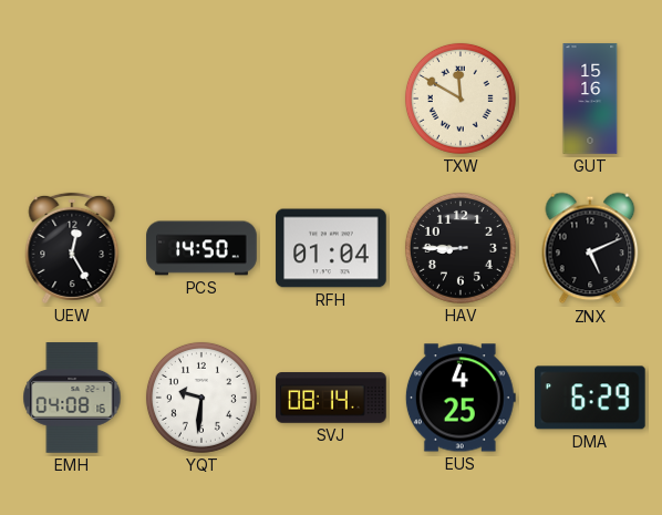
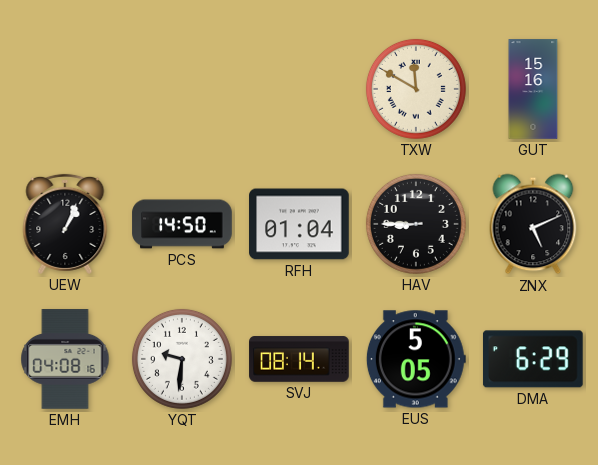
UEW: 12:25 -> 1:04 (65, 224)
EUS: 4:25 -> 5:05 (416, 359)
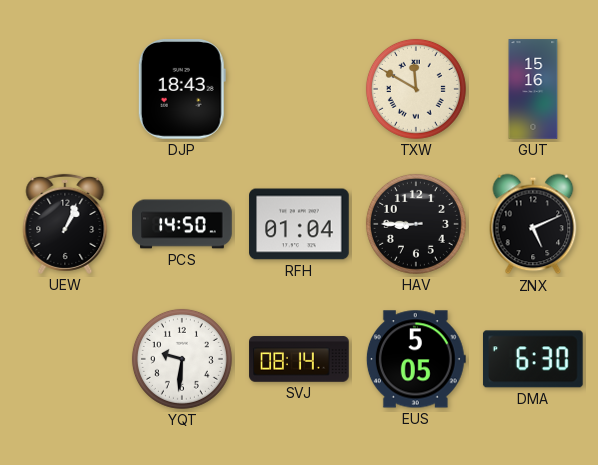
DJP: none -> 18:43 (182, 89)
EMH: 04:08 -> none (65, 359)
DMA: 6:29 -> 6:30 (533, 359)
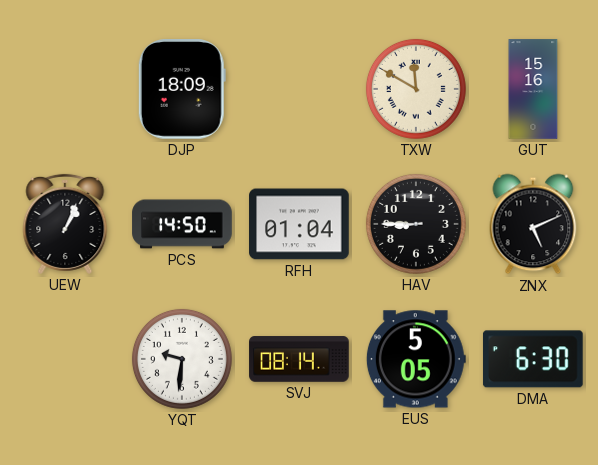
DJP: 18:43 -> 18:09 (182, 89)
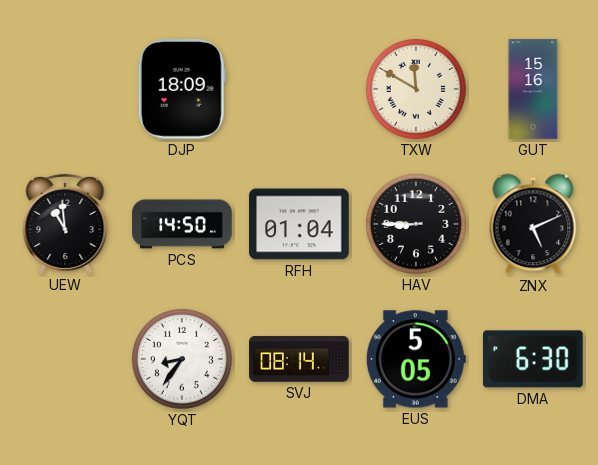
UEW: 1:04 -> 10:59 (65, 224)
YQT: 9:31 -> 8:36 (182, 359)
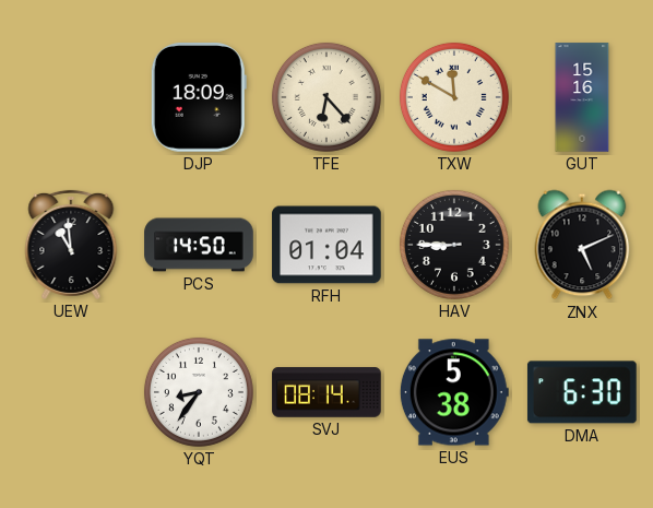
TFE: none -> 6:23 (326, 97)
EUS: 5:05 -> 5:38 (454, 392)
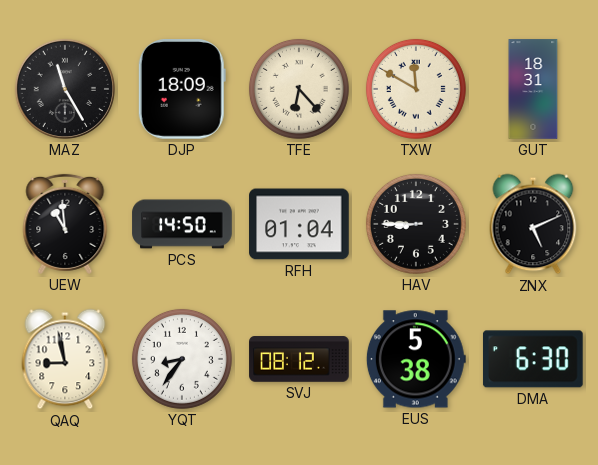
MAZ: none -> 11:25 (65, 89)
GUT: 15:16 -> 18:31 (533, 89)
QAQ: none -> 8:58 (65, 359)
SVJ: 08:14 -> 08:12 (299, 359)
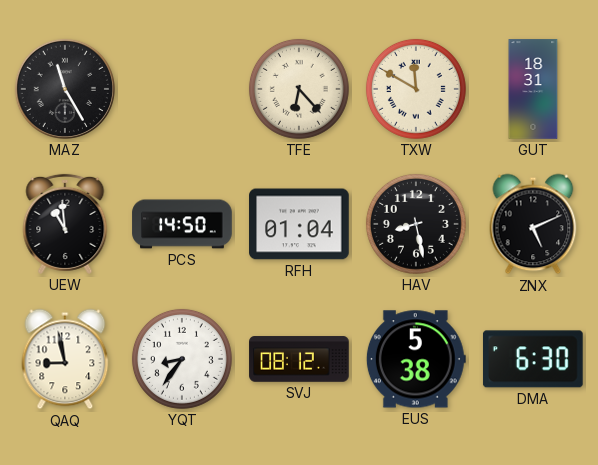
DJP: 18:09 -> none (182, 89)
HAV: 8:45 -> 8:28 (416, 224)
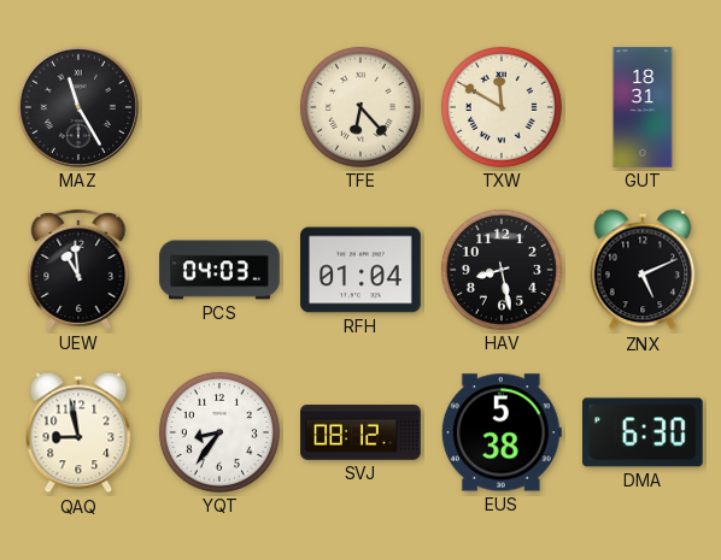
PCS: 14:50 -> 04:03 (219, 270)
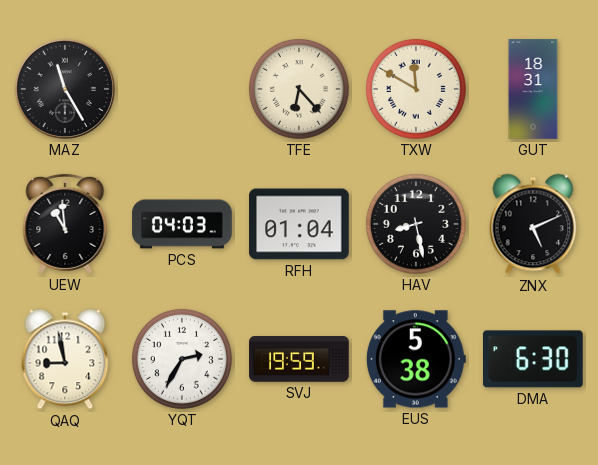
YQT: 8:36 -> 2:35 (182, 359)
SVJ: 08:12 -> 19:59 (299, 359)
